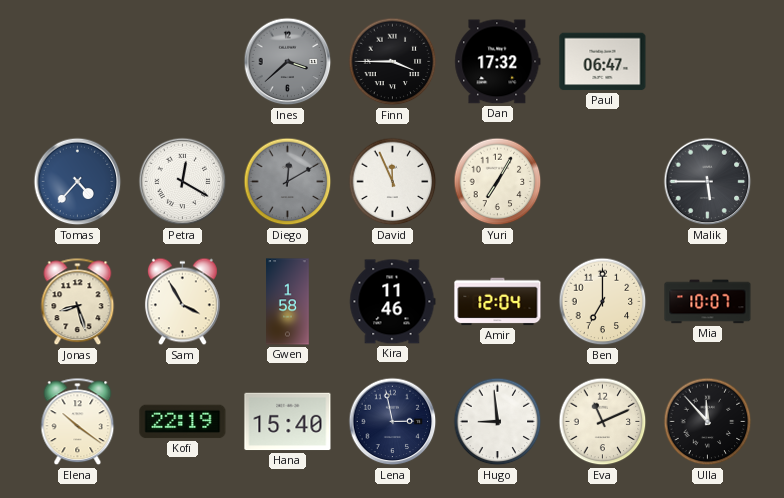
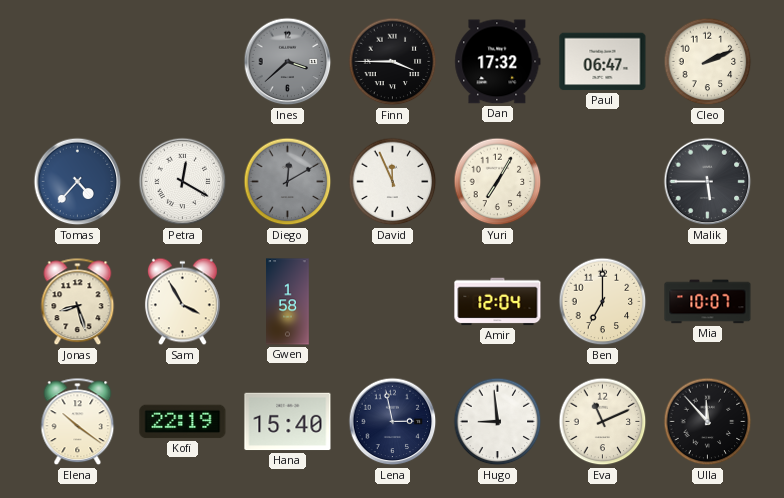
Cleo: none -> 2:11 (708, 62)
Kira: 11:46 -> none (393, 302)
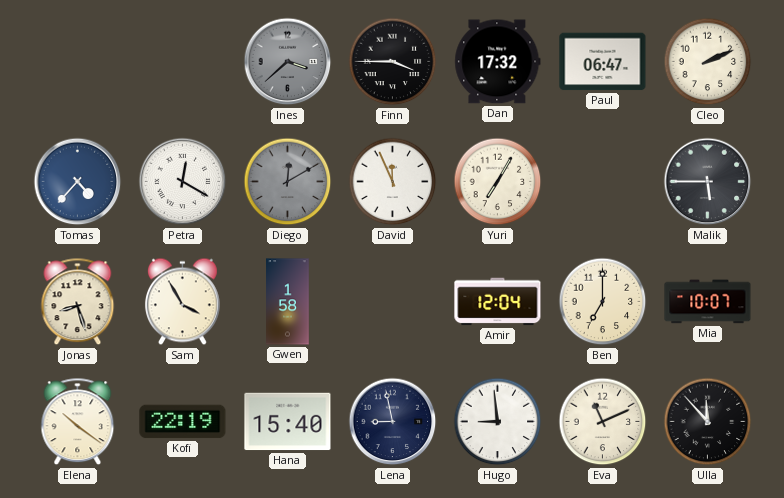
Lena: 2:58 -> 8:58 (393, 422)
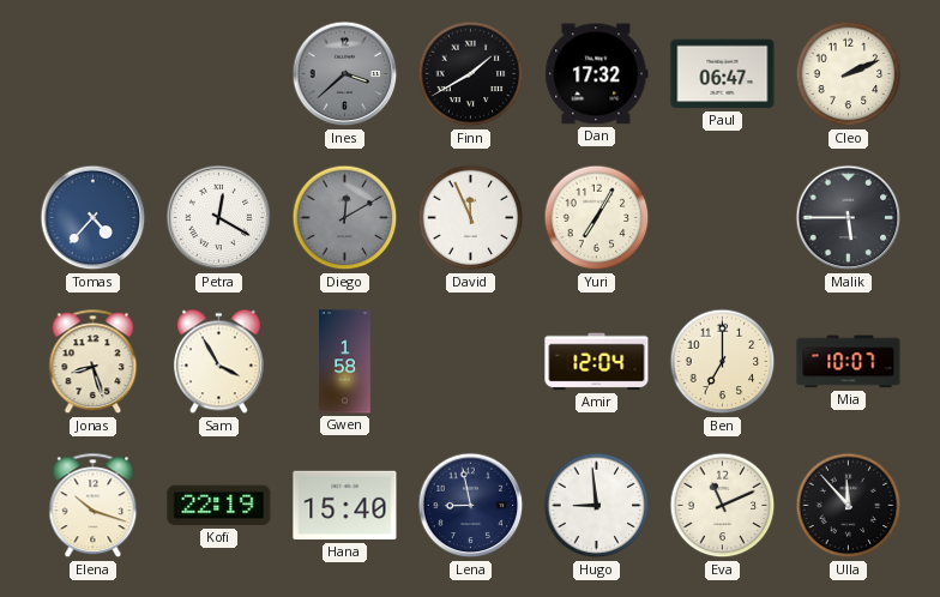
Finn: 3:45 -> 1:40 (471, 74)
Elena: 10:21 -> 10:18 (94, 506)
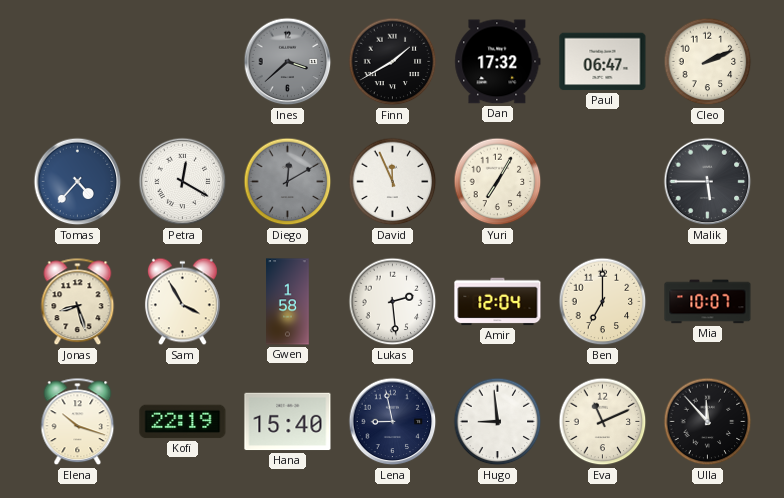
Lukas: none -> 2:29 (393, 302)
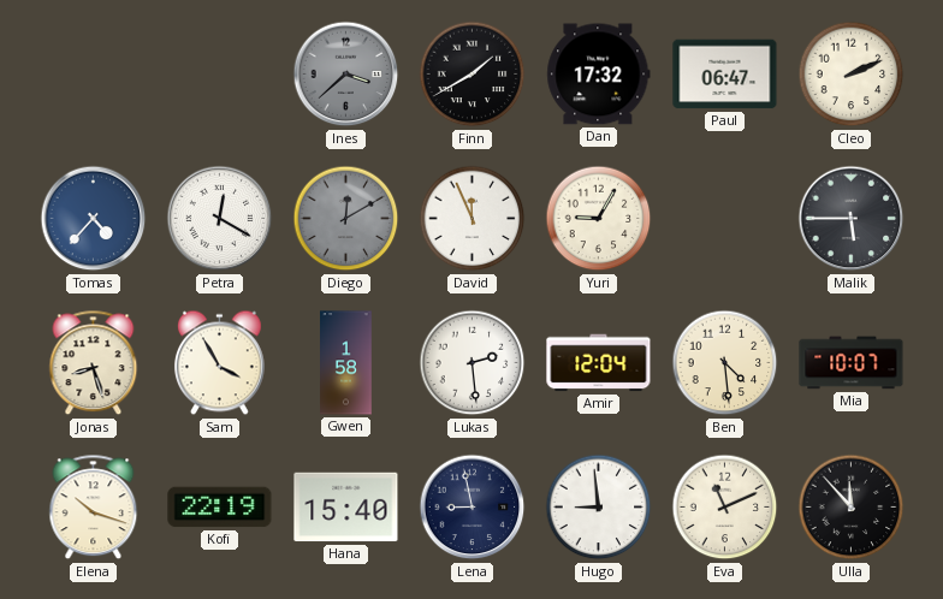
Yuri: 7:05 -> 9:05 (599, 219)
Ben: 7:00 -> 4:29 (725, 363)
